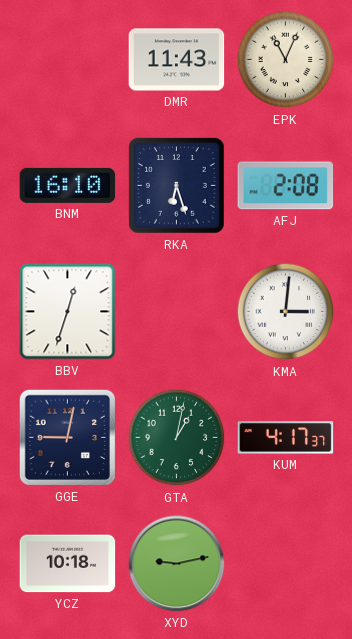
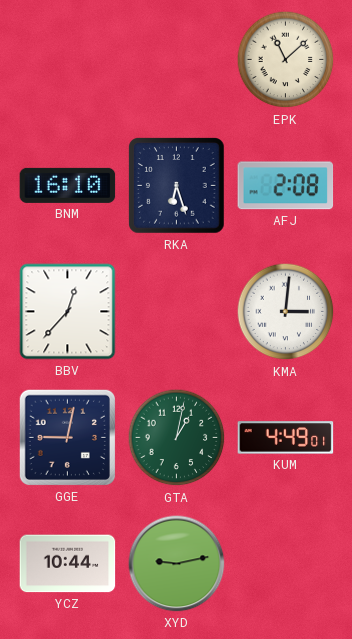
DMR: 11:43 -> none (177, 60)
EPK: 11:04 -> 11:08 (286, 60)
BBV: 12:33 -> 12:37 (68, 312)
KUM: 4:17 -> 4:49 (286, 438)
YCZ: 10:18 -> 10:44 (68, 564)
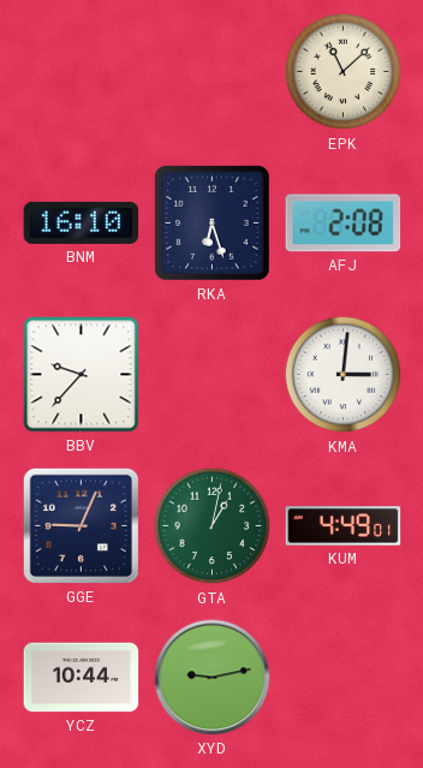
BBV: 12:37 -> 9:37 (82, 375)
GGE: 9:02 -> 9:04 (81, 525)
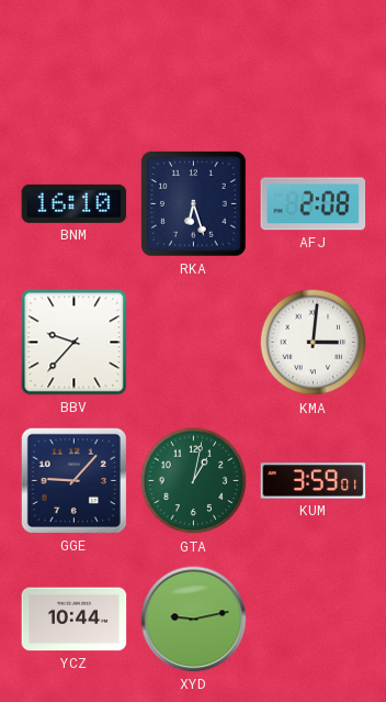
EPK: 11:08 -> none (344, 72)
GGE: 9:04 -> 9:07 (73, 480)
KUM: 4:49 -> 3:59 (314, 481)
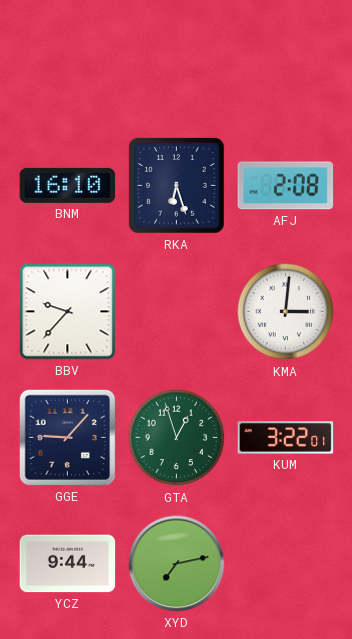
GTA: 1:02 -> 12:57 (177, 438)
KUM: 3:59 -> 3:22 (286, 438)
YCZ: 10:44 -> 9:44 (68, 564)
XYD: 9:13 -> 7:13 (177, 564)
